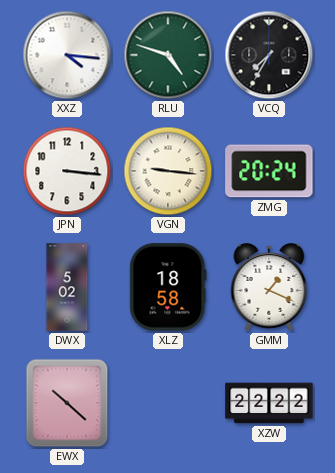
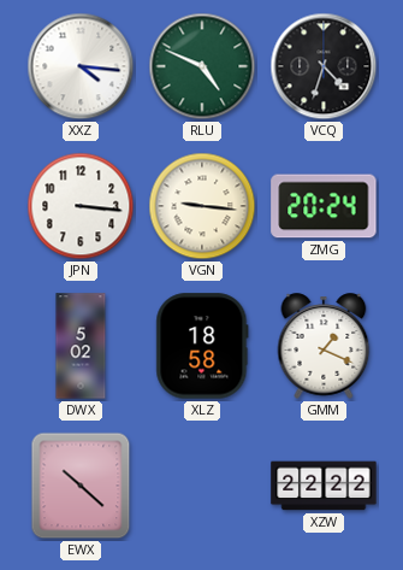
RLU: 4:48 -> 4:49 (202, 66)
VCQ: 7:35 -> 4:33 (324, 66)
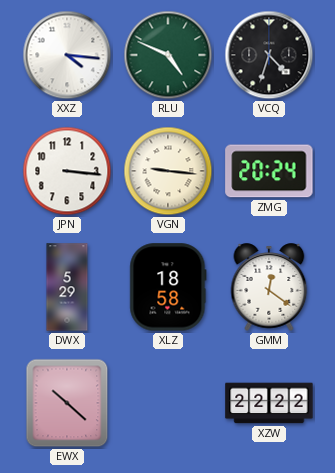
DWX: 5:02 -> 5:29 (67, 287)
GMM: 1:19 -> 12:21 (269, 287)
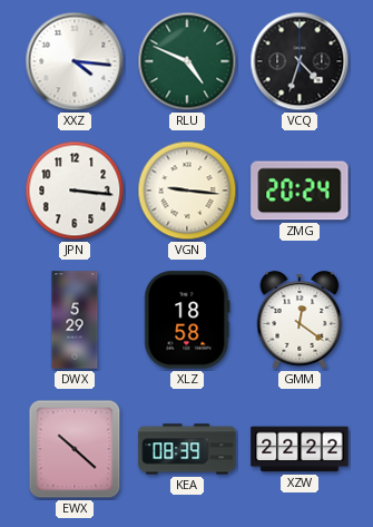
KEA: none -> 08:39 (187, 449)
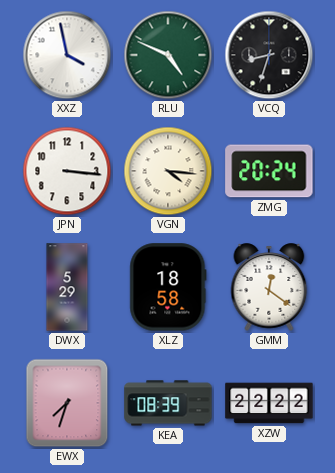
XXZ: 4:16 -> 3:58 (67, 55)
VCQ: 4:33 -> 8:33 (269, 55)
VGN: 9:16 -> 4:16 (168, 171)
EWX: 10:22 -> 7:33 (67, 403)
